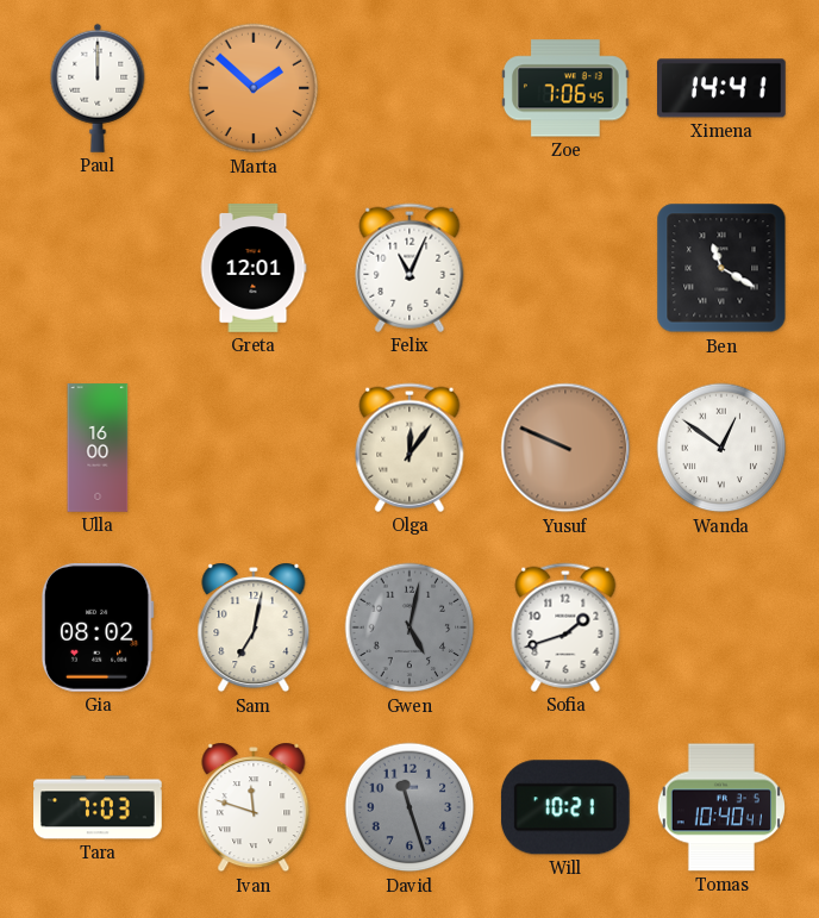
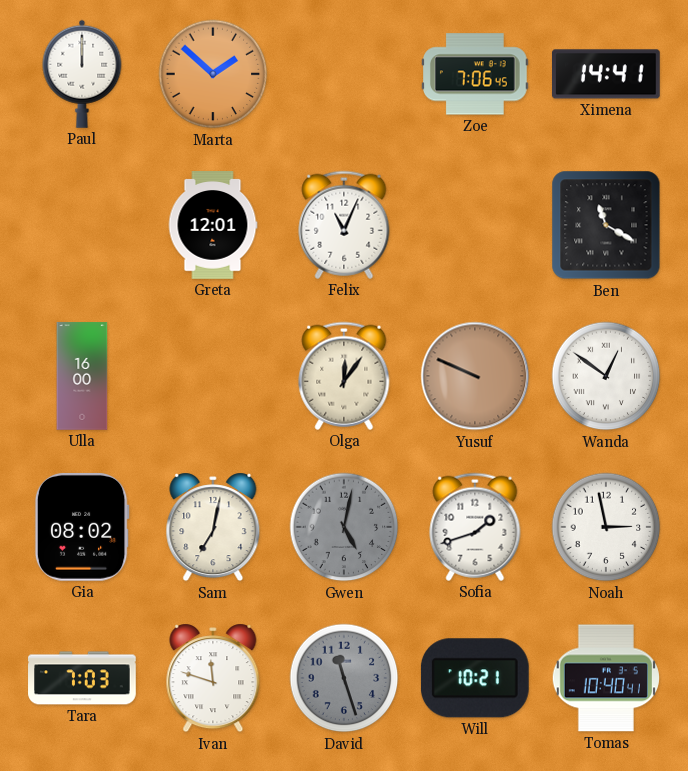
Noah: none -> 2:58 (606, 527)
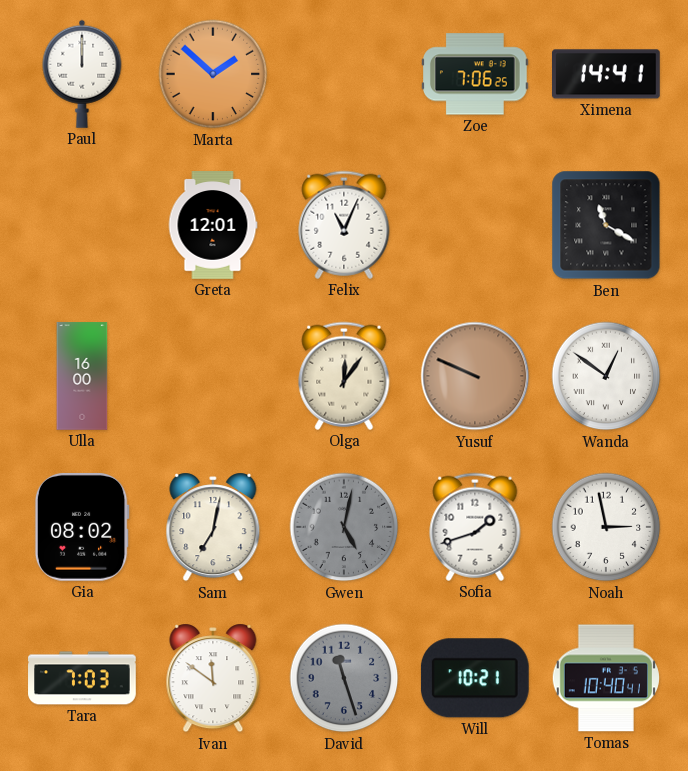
Zoe: 7:06:45 -> 7:06:25 (476, 74)
Ivan: 11:48 -> 11:51 (213, 678)
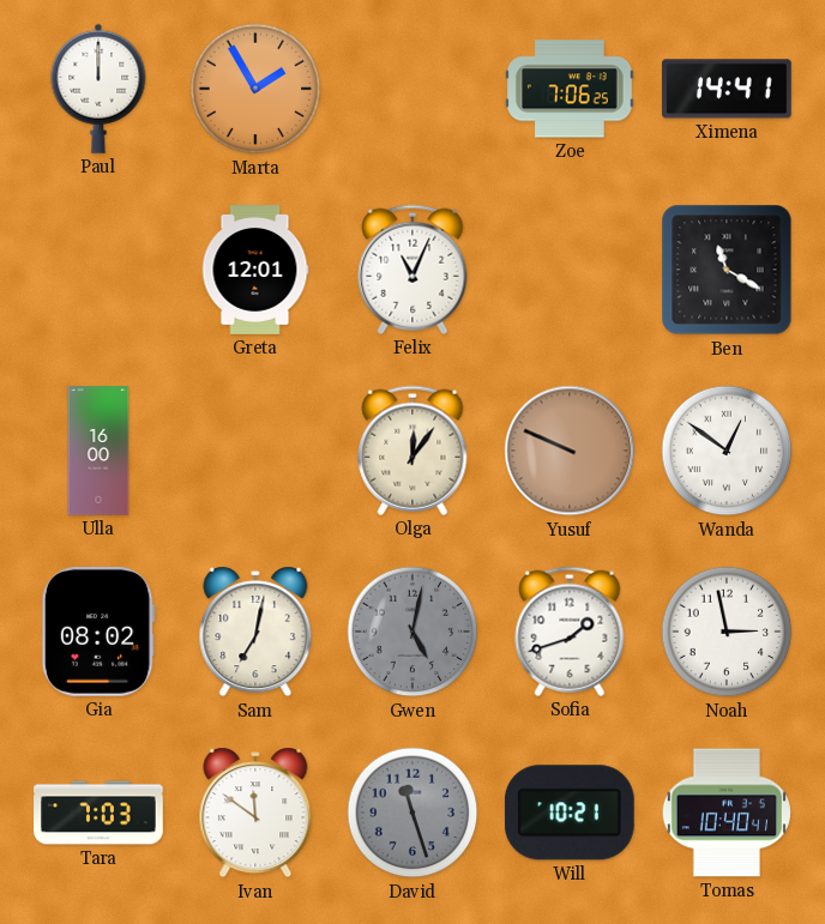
Marta: 1:52 -> 1:55 (255, 89)
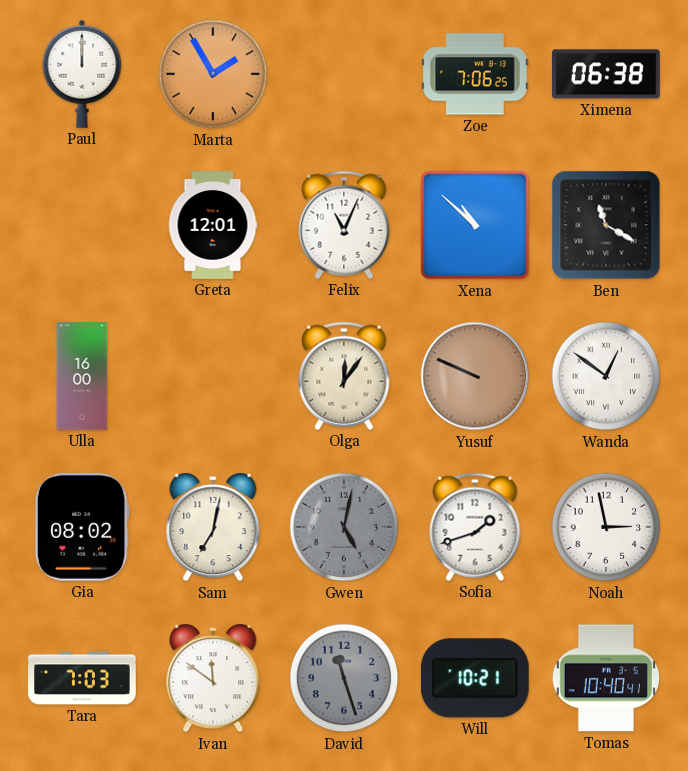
Ximena: 14:41 -> 06:38 (607, 74)
Xena: none -> 10:52 (475, 225)
